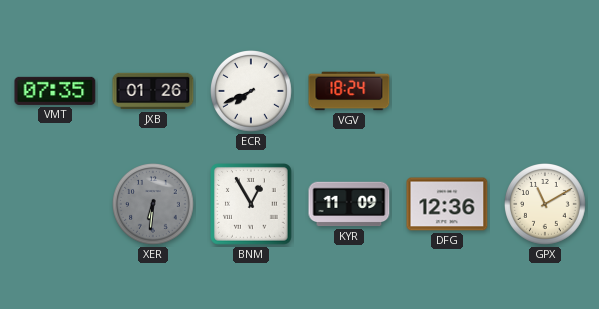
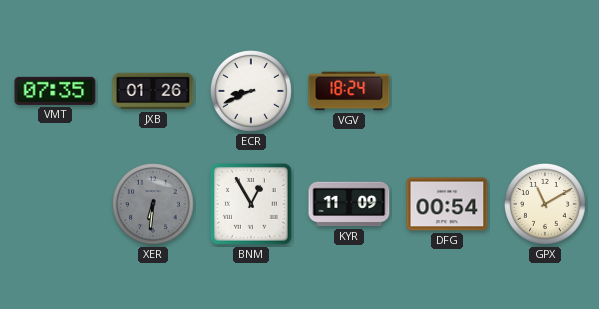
ECR: 7:41 -> 8:41 (252, 92)
DFG: 12:36 -> 00:54 (447, 204)
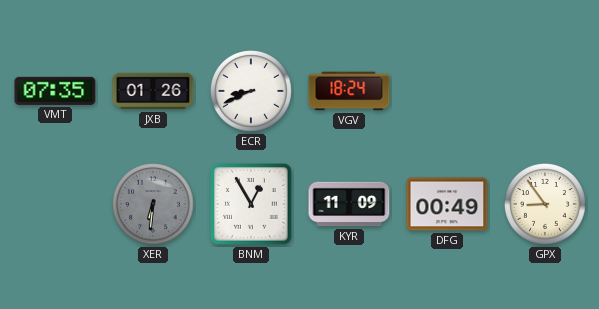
DFG: 00:54 -> 00:49 (447, 204)
GPX: 11:10 -> 8:54 (546, 205)
